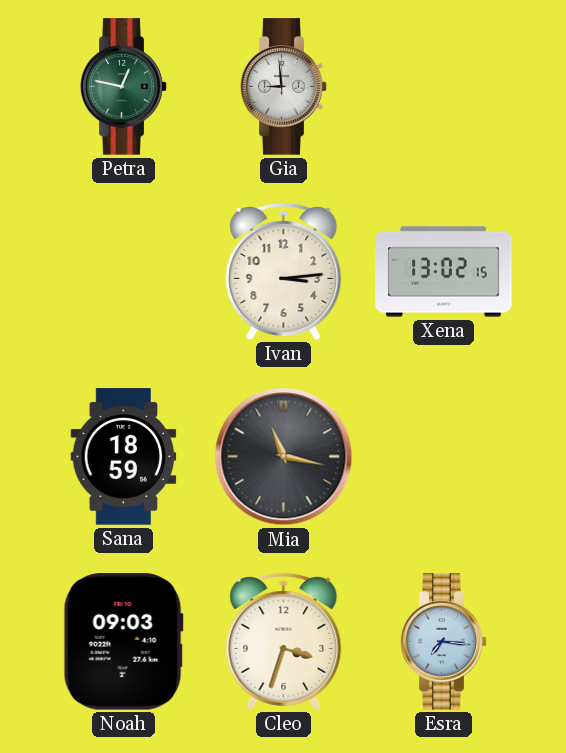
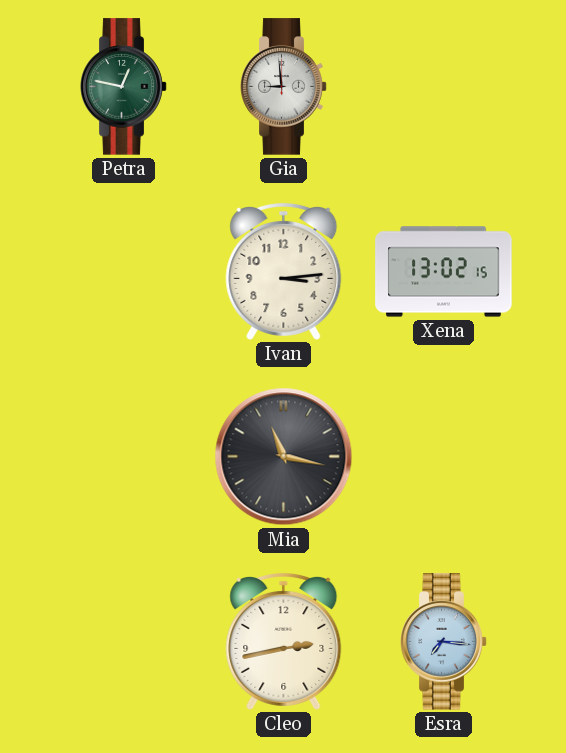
Sana: 18:59 -> none (124, 457)
Noah: 09:03 -> none (123, 642)
Cleo: 3:33 -> 2:43 (284, 641)
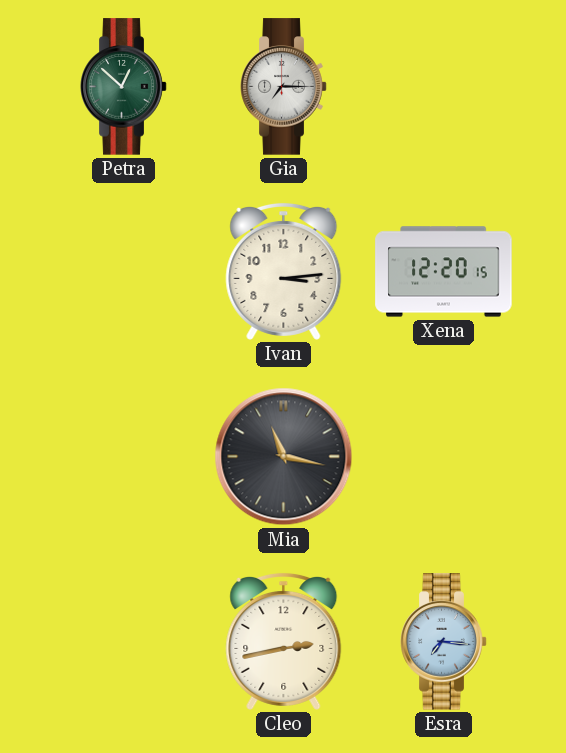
Petra: 12:47 -> 12:52 (124, 87)
Gia: 8:59 -> 7:15 (284, 87)
Xena: 13:02 -> 12:20 (444, 272)
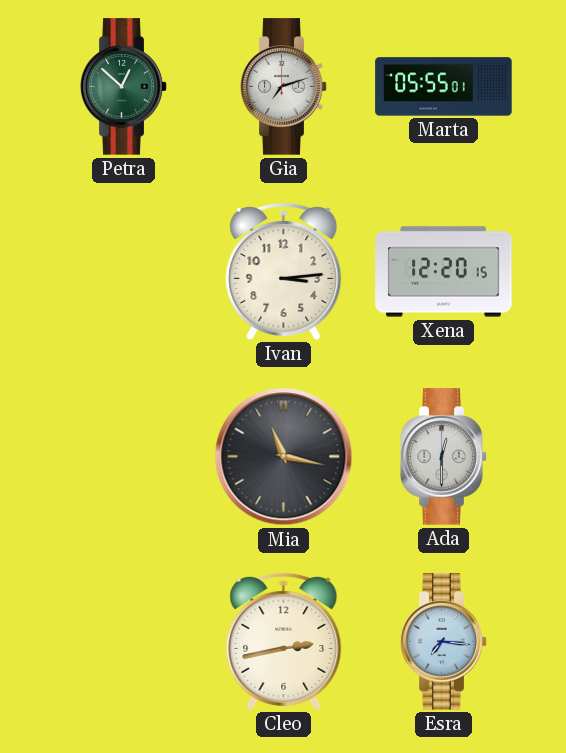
Gia: 7:15 -> 7:12 (284, 87)
Marta: none -> 05:55 (444, 87)
Ada: none -> 12:30 (444, 457)
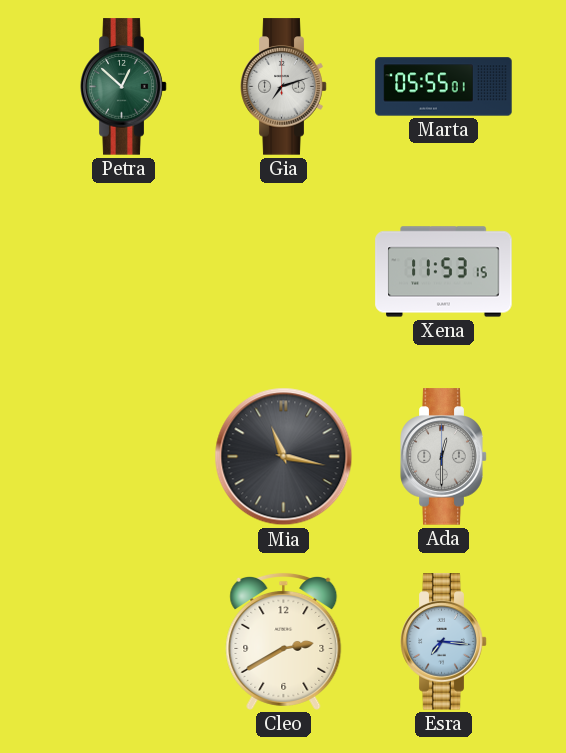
Ivan: 3:14 -> none (284, 271)
Xena: 12:20 -> 11:53 (444, 272)
Cleo: 2:43 -> 2:40 (284, 641)
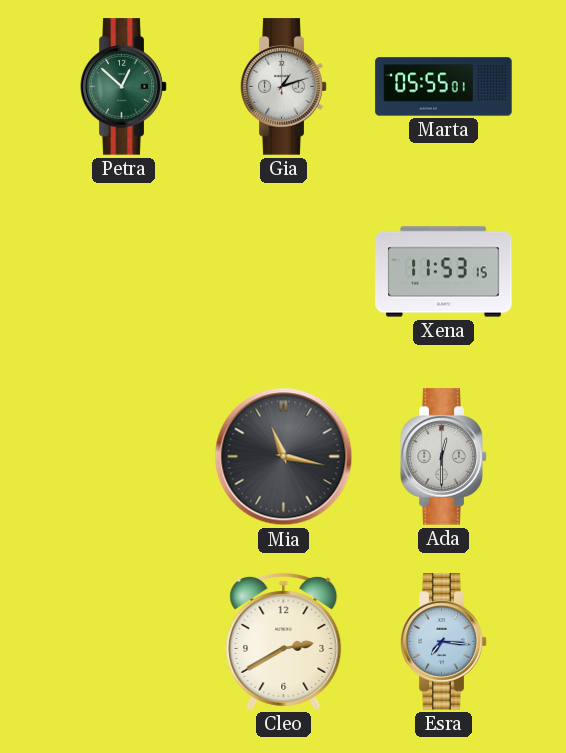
Gia: 7:12 -> 1:12 (284, 87)
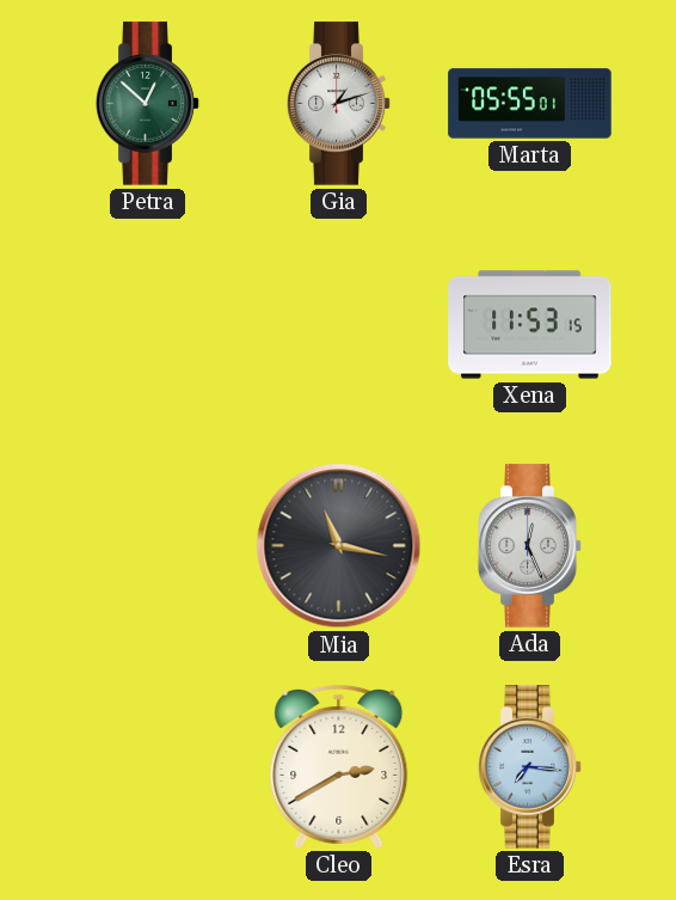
Ada: 12:30 -> 12:26 (530, 546)
